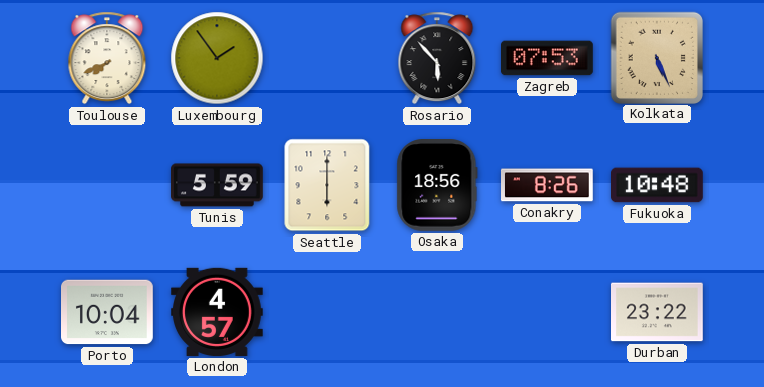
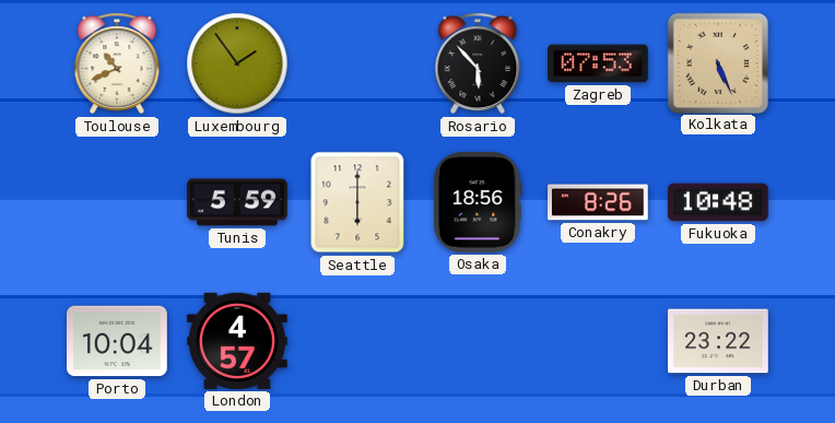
Toulouse: 7:41 -> 10:41 (117, 63)
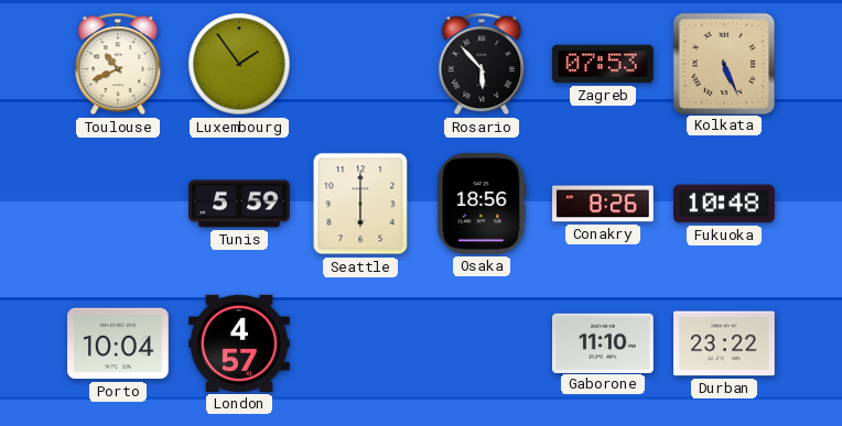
Gaborone: none -> 11:10 (604, 342)
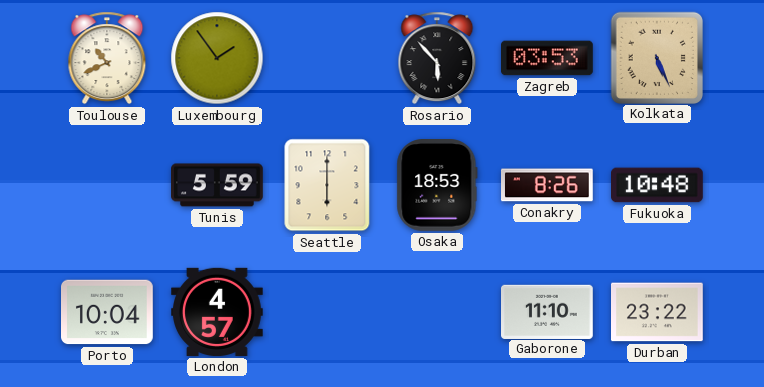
Zagreb: 07:53 -> 03:53 (548, 58)
Osaka: 18:56 -> 18:53 (437, 186)
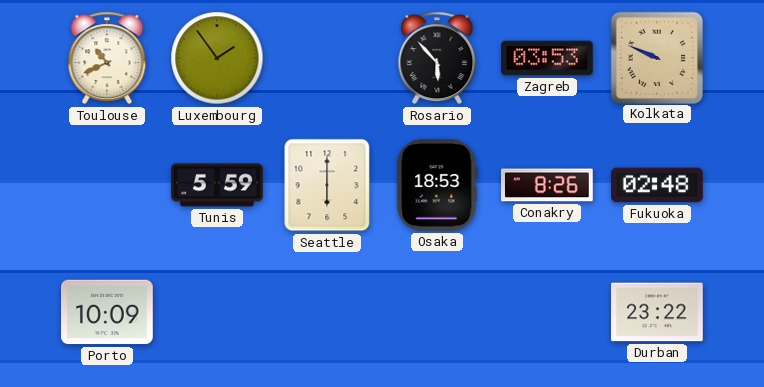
Kolkata: 5:26 -> 9:49 (656, 57)
Fukuoka: 10:48 -> 02:48 (658, 185)
Porto: 10:04 -> 10:09 (108, 312)
London: 4:57 -> none (218, 312)
Gaborone: 11:10 -> none (548, 311)
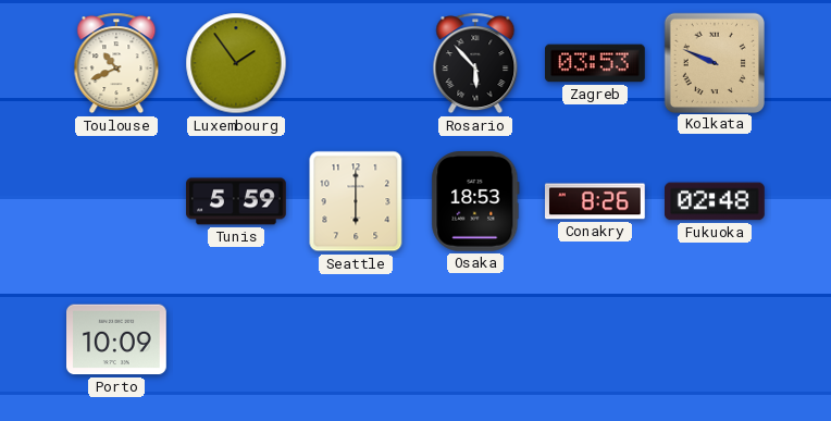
Durban: 23:22 -> none (658, 312)
